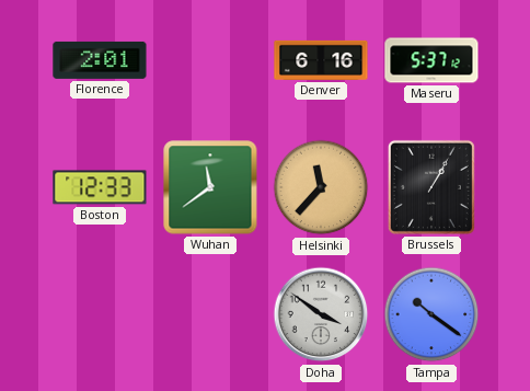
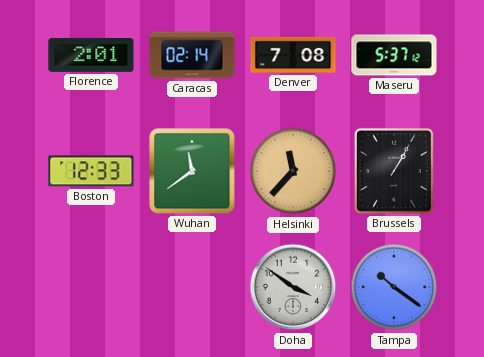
Caracas: none -> 02:14 (192, 55)
Denver: 6:16 -> 7:08 (293, 55)
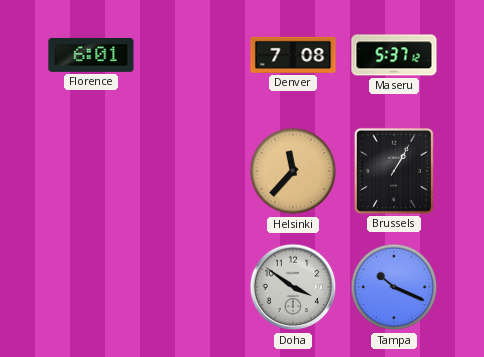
Florence: 2:01 -> 6:01 (91, 55)
Caracas: 02:14 -> none (192, 55)
Boston: 12:33 -> none (91, 171)
Wuhan: 11:39 -> none (192, 171)
Tampa: 10:21 -> 10:19 (394, 287)
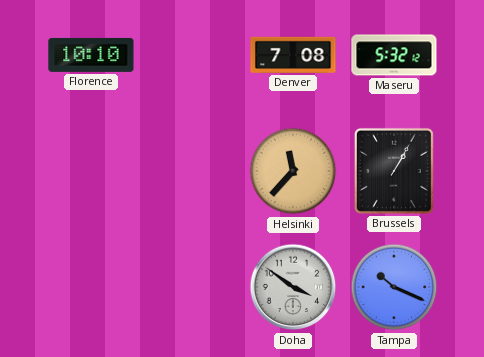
Florence: 6:01 -> 10:10 (91, 55)
Maseru: 5:37 -> 5:32 (394, 55)
